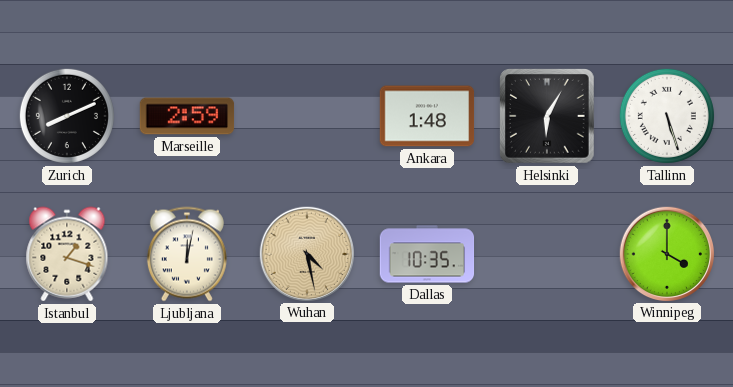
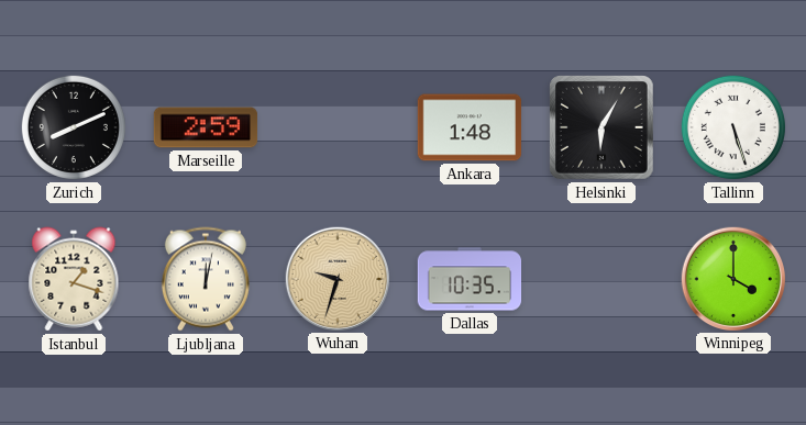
Wuhan: 4:28 -> 9:33 (336, 278)
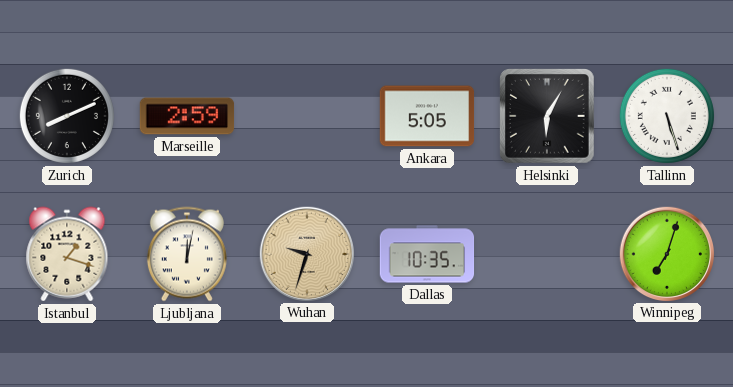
Ankara: 1:48 -> 5:05 (427, 116)
Winnipeg: 4:00 -> 7:03 (666, 253)
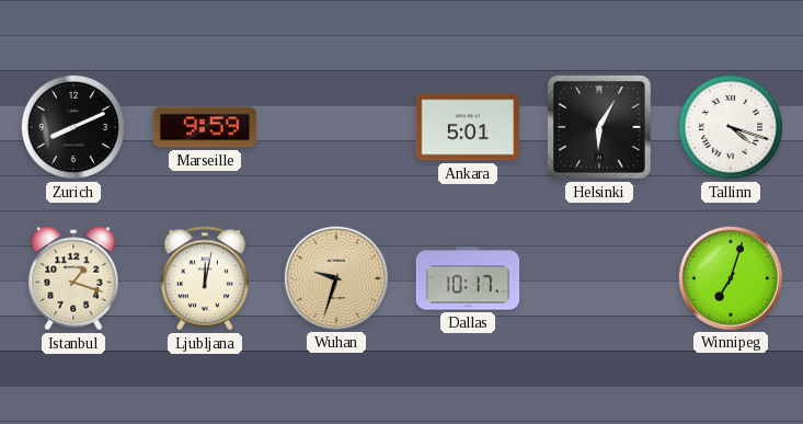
Marseille: 2:59 -> 9:59 (205, 127)
Ankara: 5:05 -> 5:01 (468, 127)
Tallinn: 5:27 -> 4:18 (731, 127)
Dallas: 10:35 -> 10:17 (468, 278)
